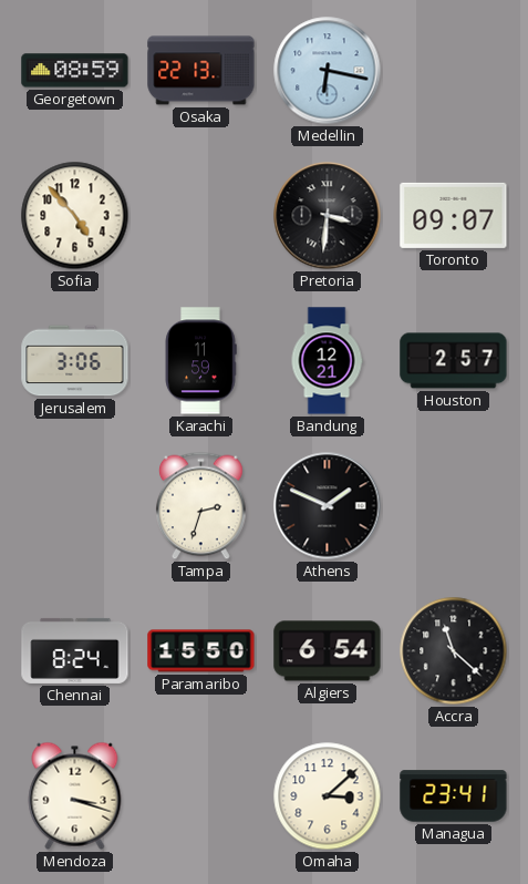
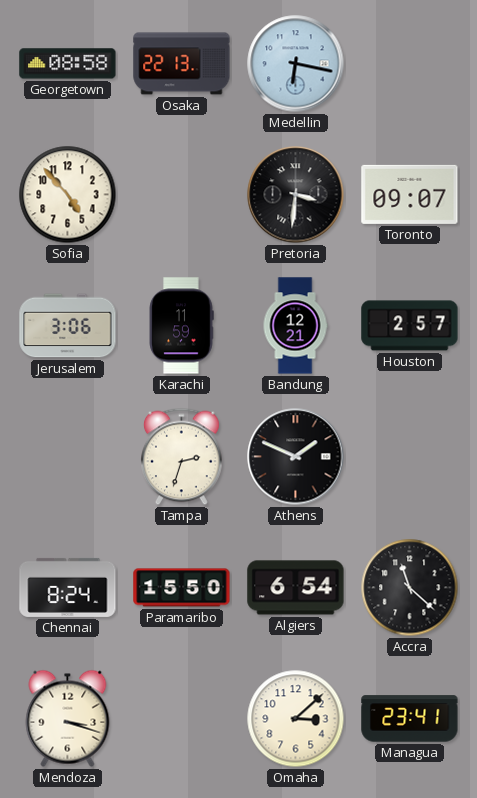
Georgetown: 08:59 -> 08:58 (68, 64)
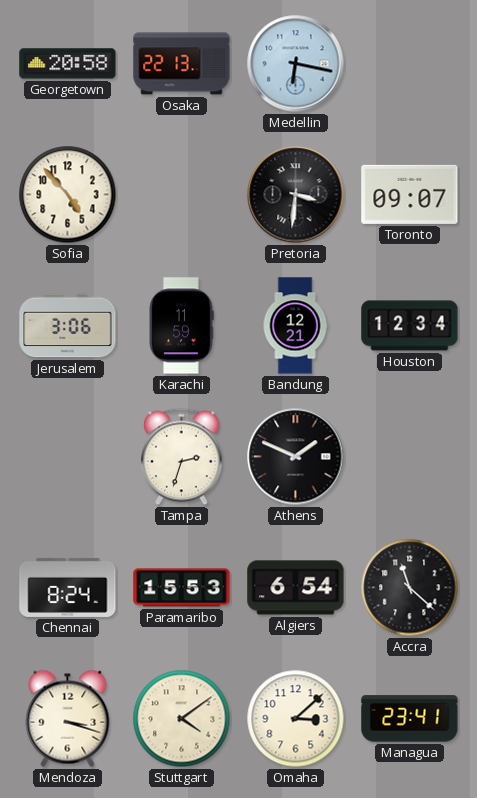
Georgetown: 08:58 -> 20:58 (68, 64)
Houston: 2:57 -> 12:34 (410, 326)
Paramaribo: 15:50 -> 15:53 (182, 588)
Stuttgart: none -> 4:09 (182, 719)
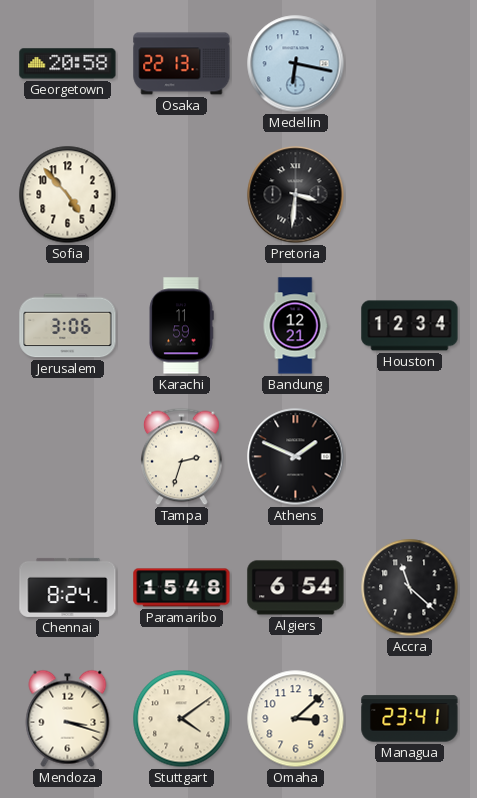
Toronto: 09:07 -> none (410, 194)
Paramaribo: 15:53 -> 15:48 (182, 588)
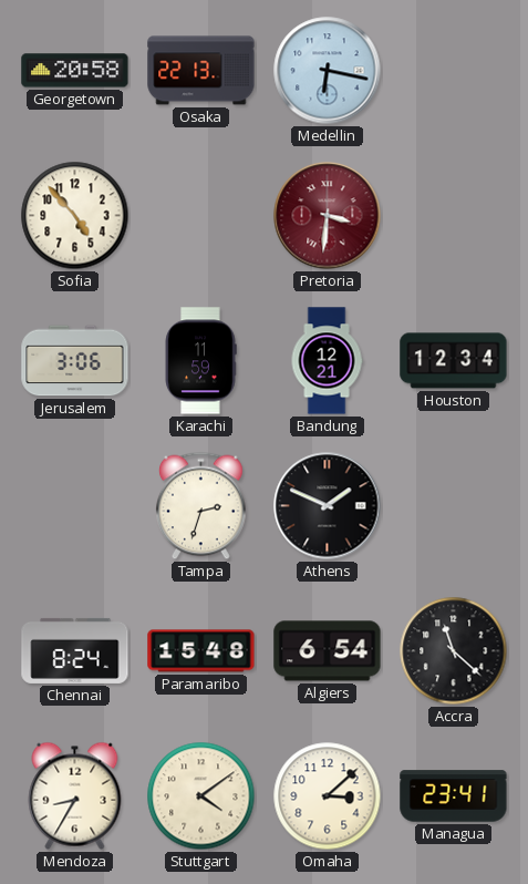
Pretoria dial: black -> burgundy (328, 216)
Mendoza: 3:18 -> 8:35 (75, 795)
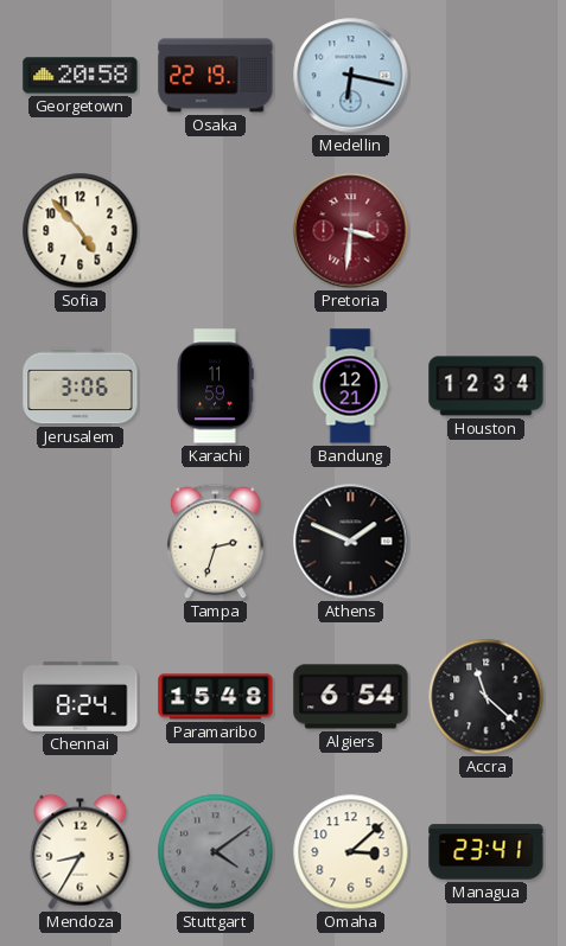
Osaka: 22:13 -> 22:19 (216, 76)
Stuttgart dial: cream -> grey (216, 852)
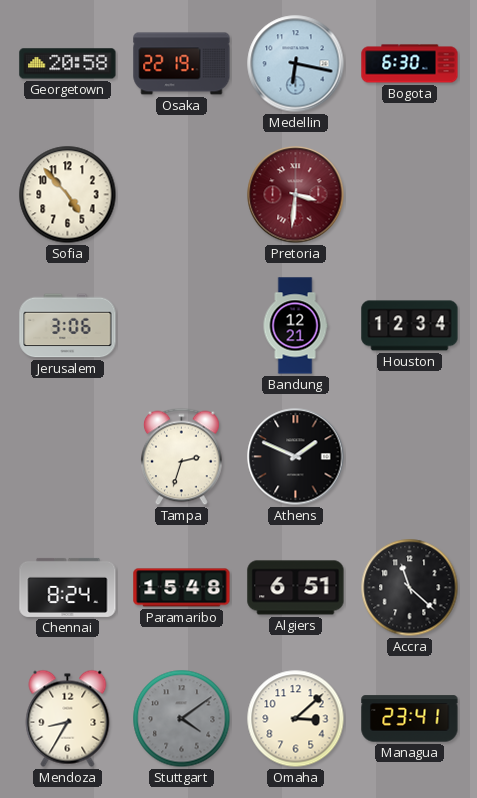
Bogota: none -> 6:30 (410, 64)
Karachi: 11:59 -> none (215, 386)
Algiers: 6:54 -> 6:51 (296, 588)
